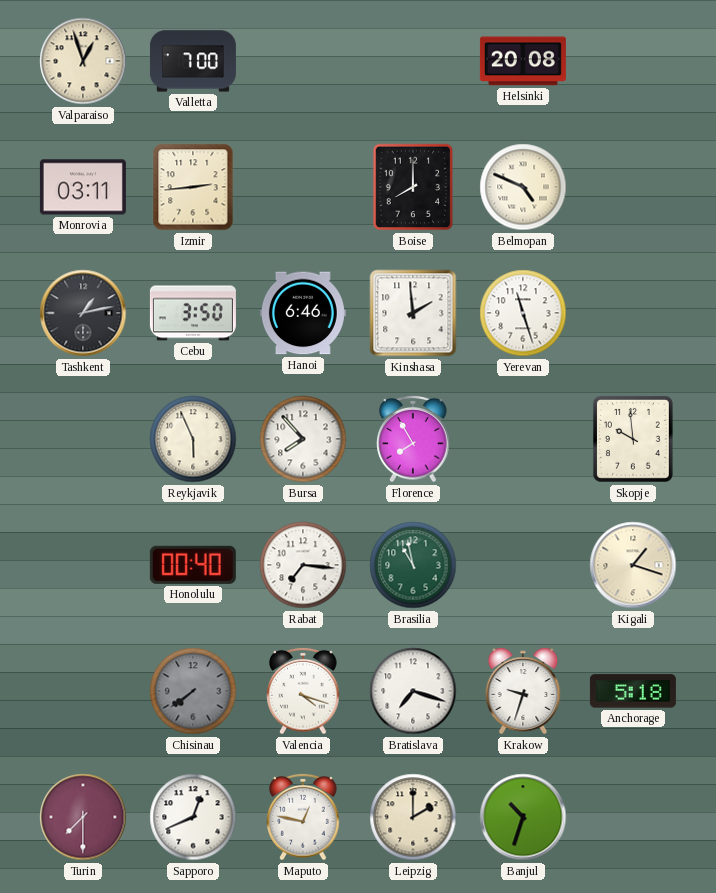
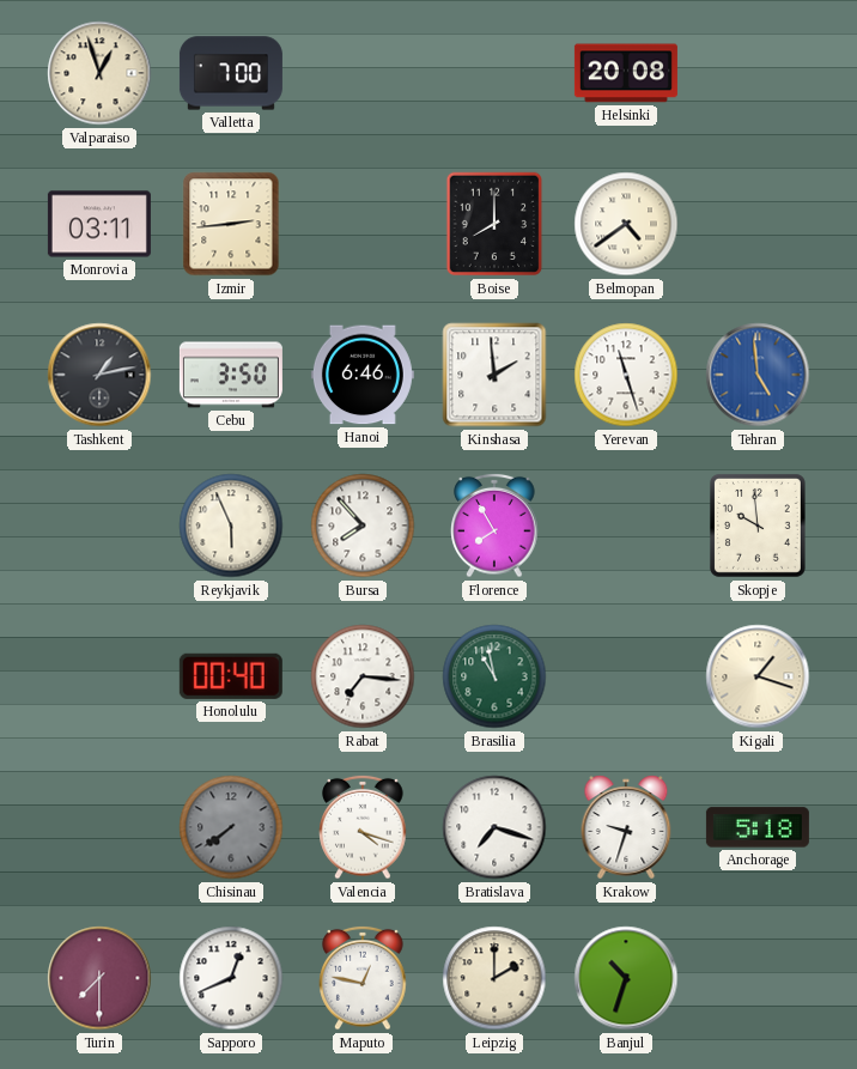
Belmopan: 4:49 -> 4:39 (626, 224)
Tehran: none -> 4:59 (758, 375)
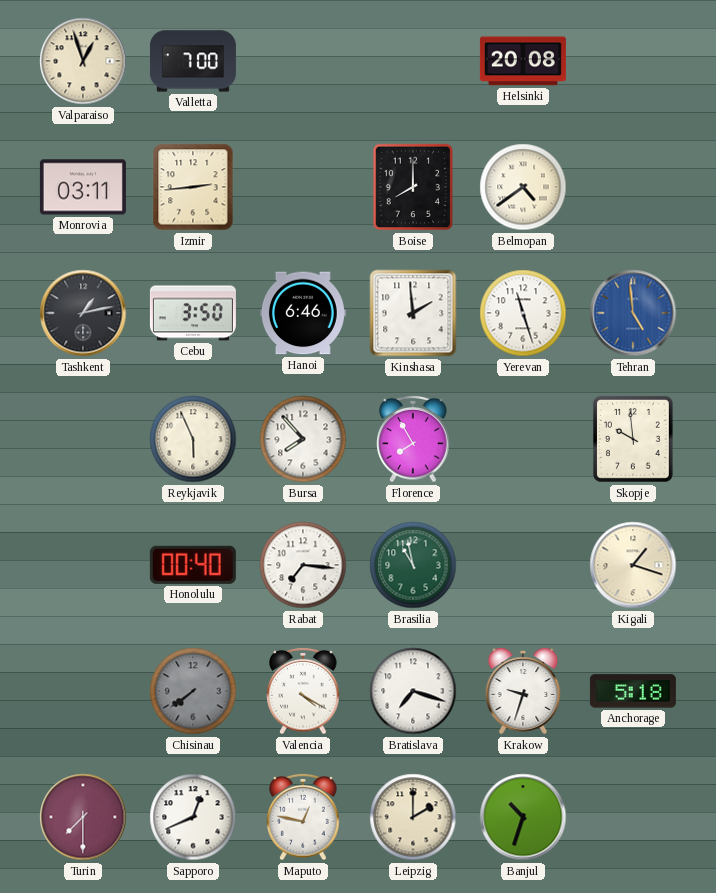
Valencia: 4:18 -> 4:20 (303, 691)
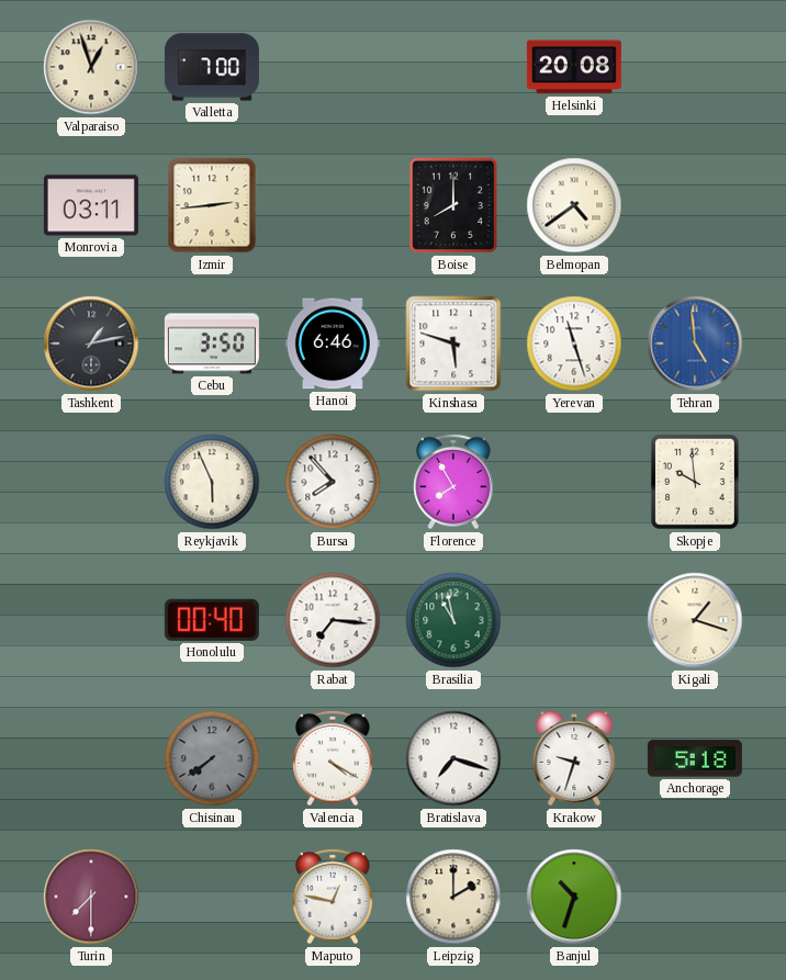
Kinshasa: 1:59 -> 5:48 (453, 343)
Sapporo: 12:41 -> none (193, 817)
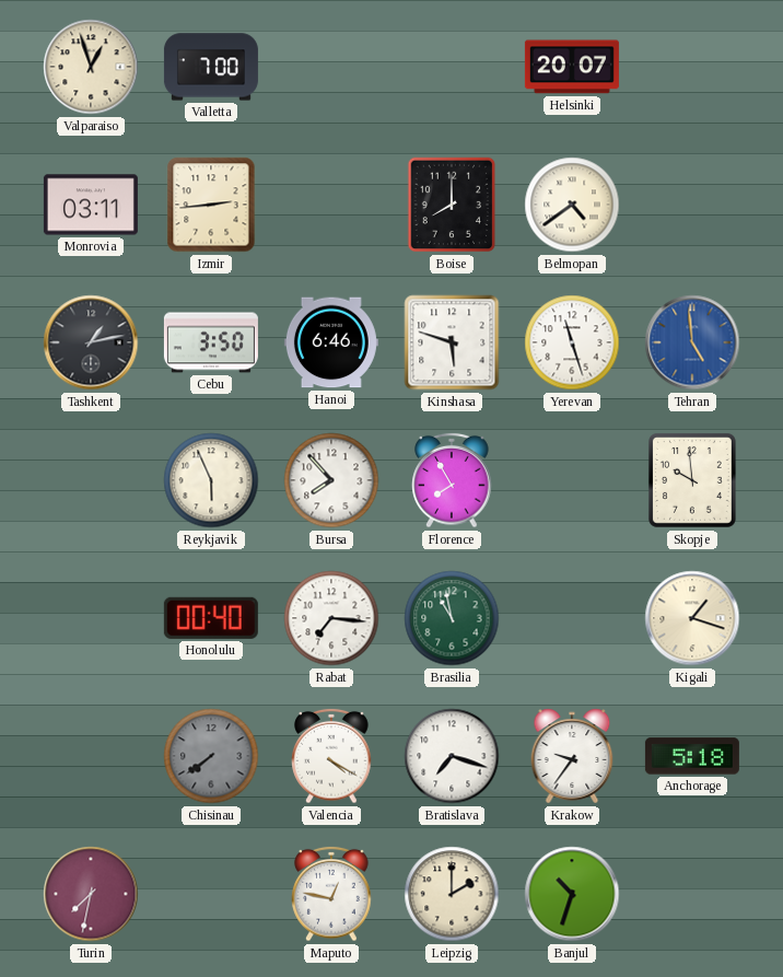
Helsinki: 20:08 -> 20:07 (572, 67)
Krakow: 9:33 -> 9:36 (572, 756)
Turin: 7:30 -> 7:32 (91, 894)
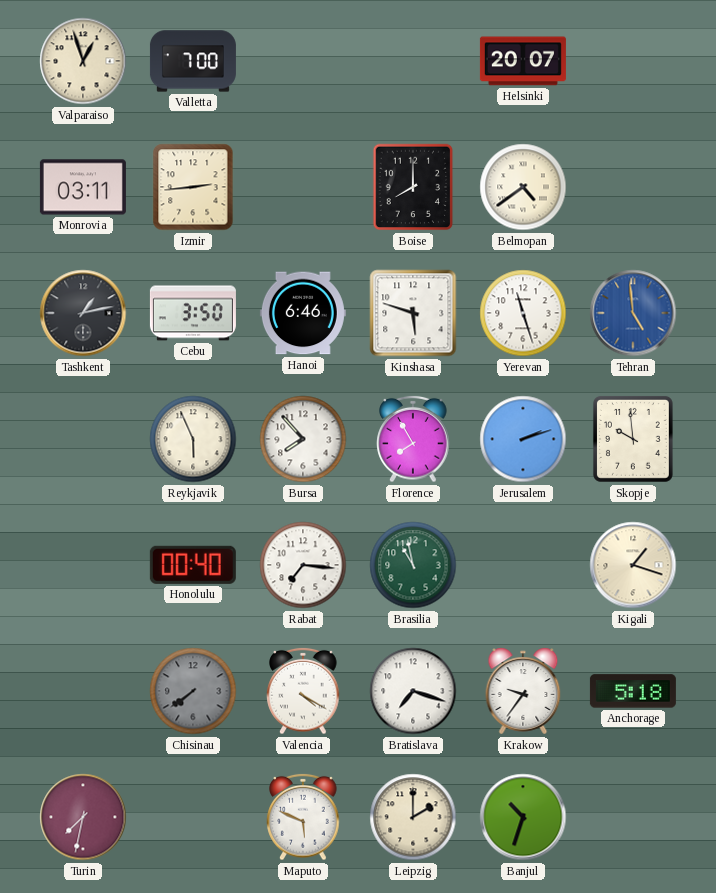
Jerusalem: none -> 2:12 (523, 439)
Maputo: 12:47 -> 5:49 (303, 817)
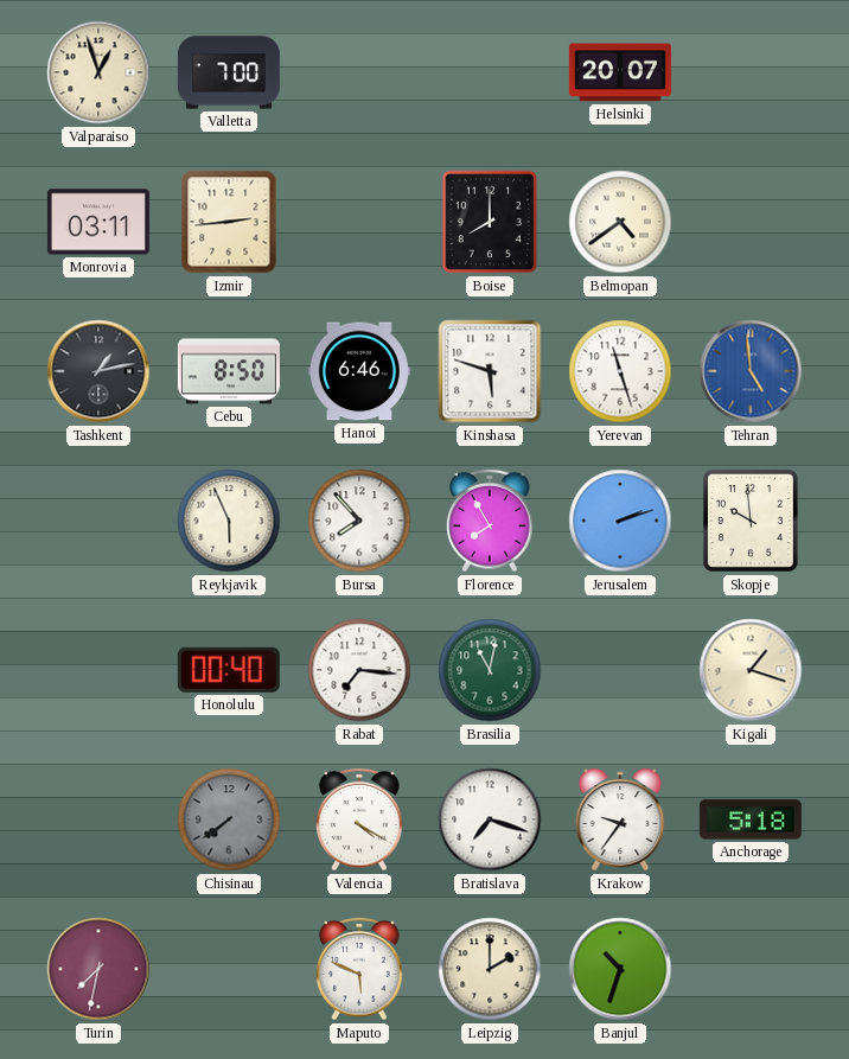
Cebu: 3:50 -> 8:50 (229, 371)
Brasilia: 10:58 -> 11:02 (490, 670)
